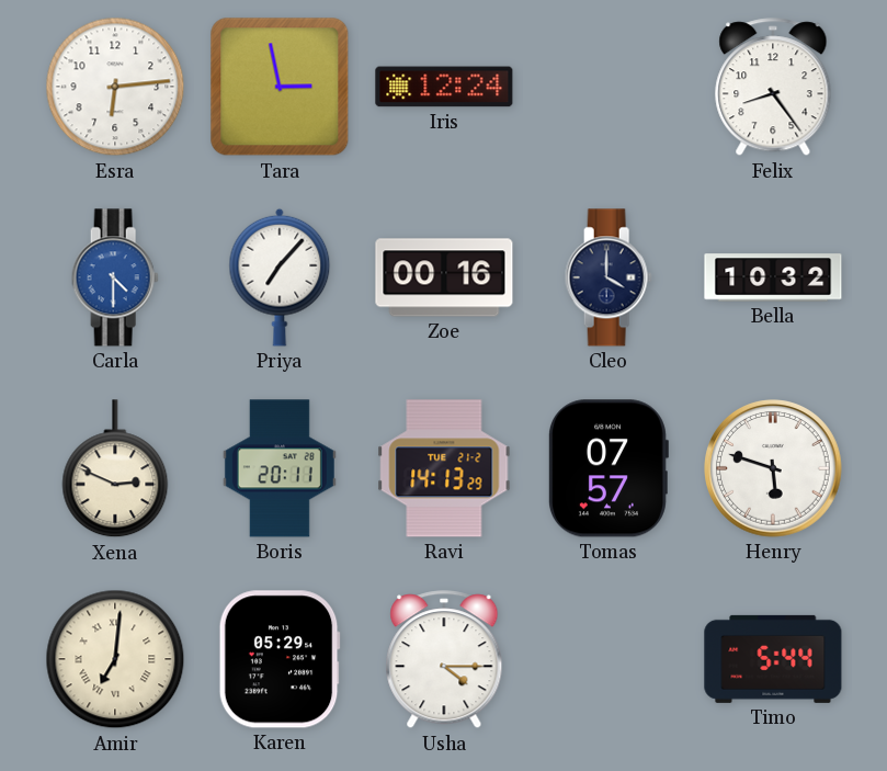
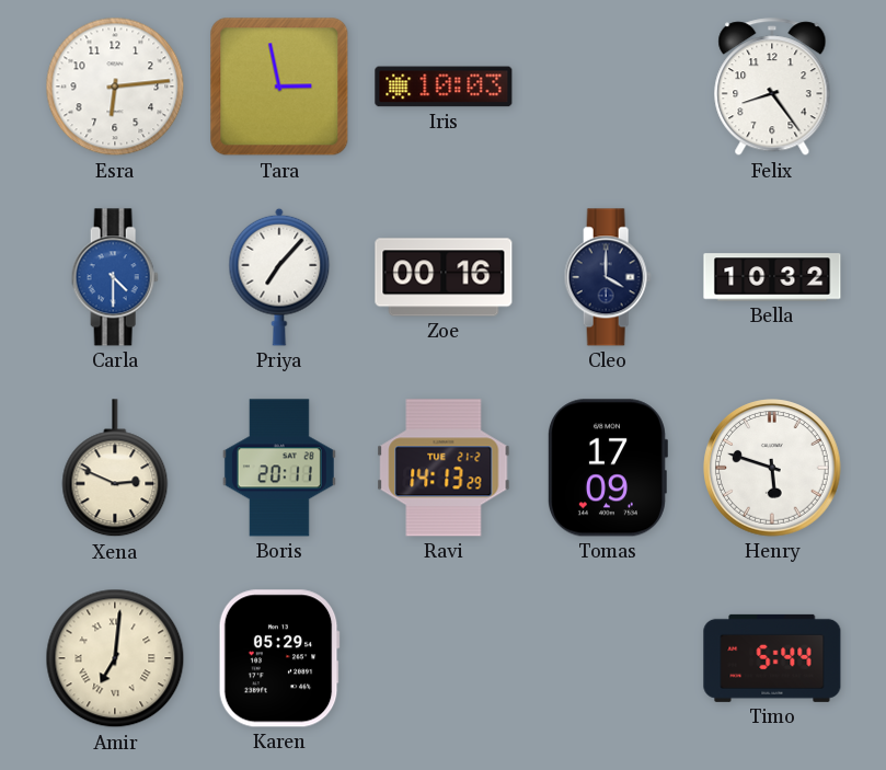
Iris: 12:24 -> 10:03 (444, 87)
Tomas: 07:57 -> 17:09 (607, 468)
Usha: 4:15 -> none (444, 660)
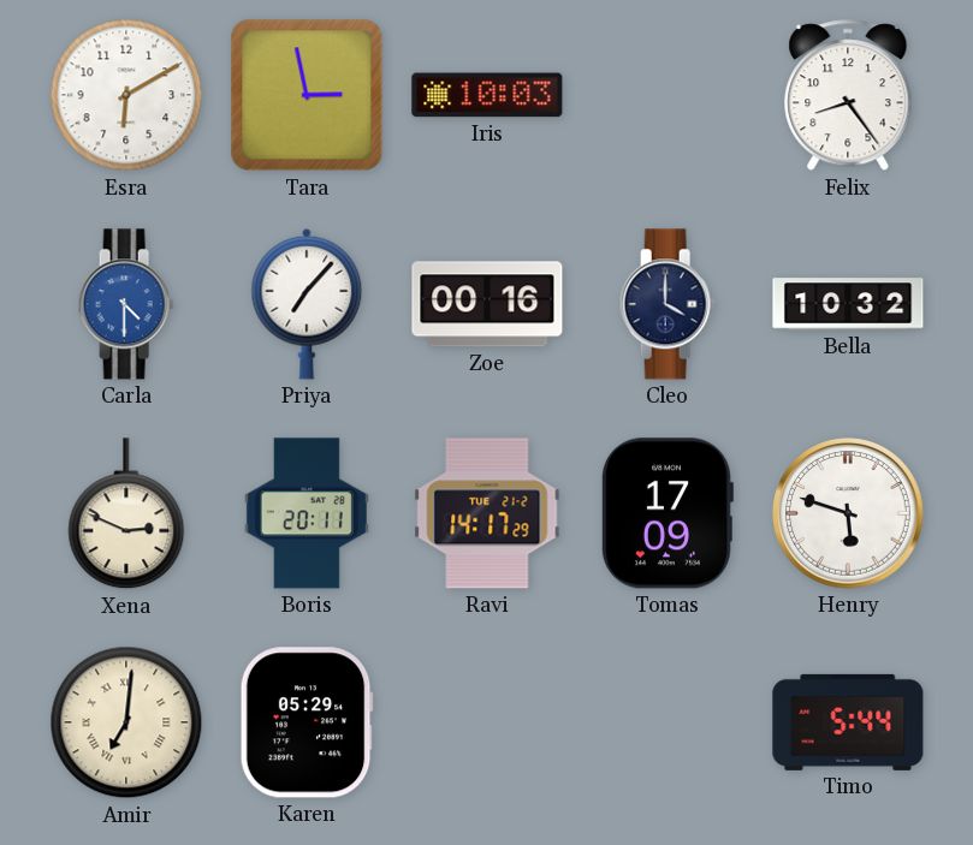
Esra: 6:14 -> 6:10 (126, 95)
Ravi: 14:13 -> 14:17 (487, 513)
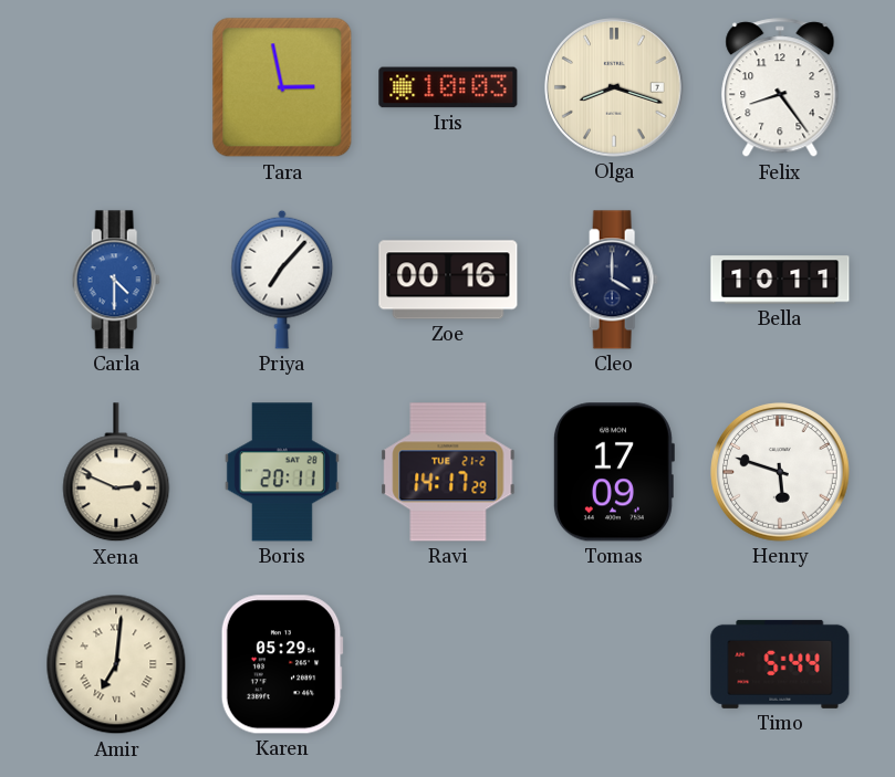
Esra: 6:10 -> none (126, 95)
Olga: none -> 8:18 (614, 87)
Bella: 10:32 -> 10:11 (780, 280)
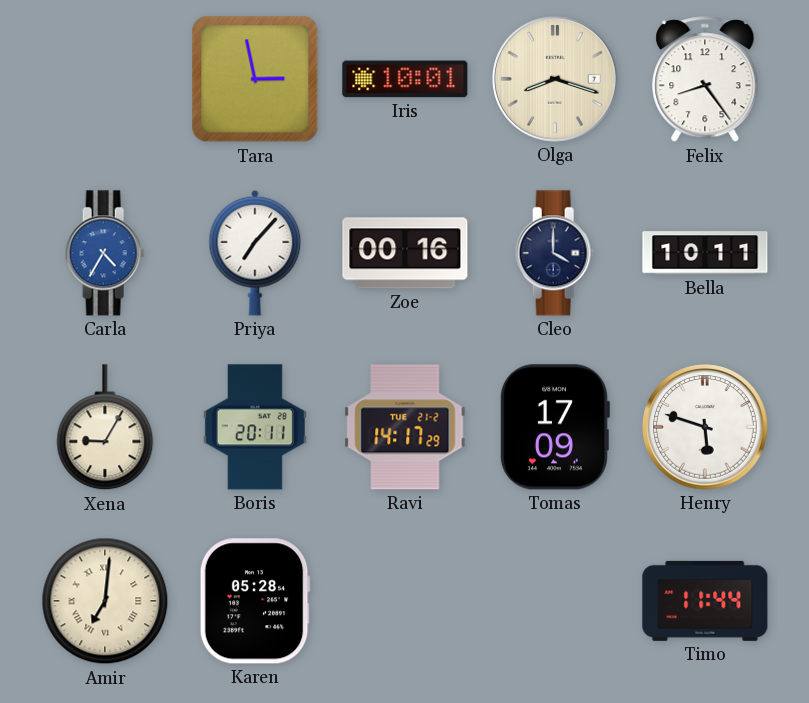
Iris: 10:03 -> 10:01 (405, 79)
Carla: 4:30 -> 4:35 (105, 253)
Xena: 2:49 -> 9:05 (105, 428)
Karen: 05:29 -> 05:28 (255, 601)
Timo: 5:44 -> 11:44 (705, 601)
